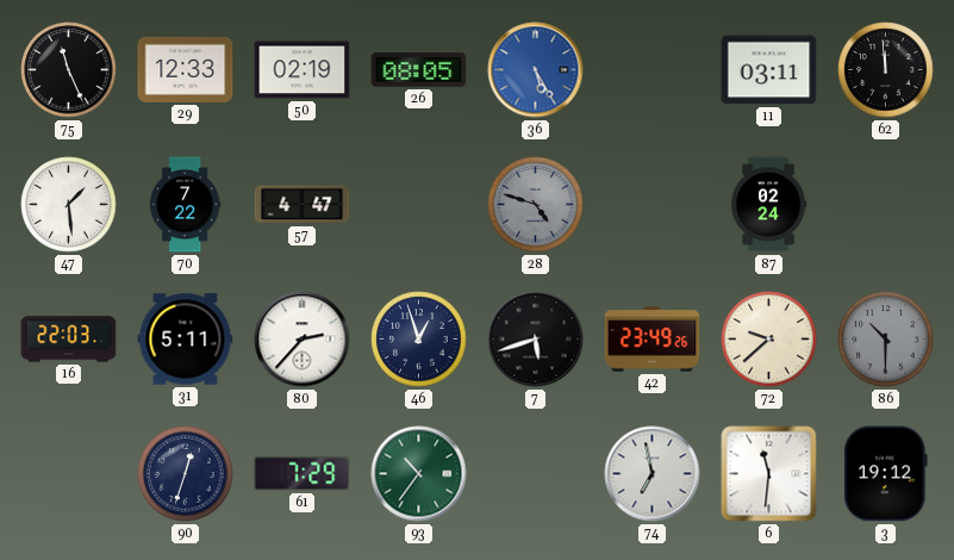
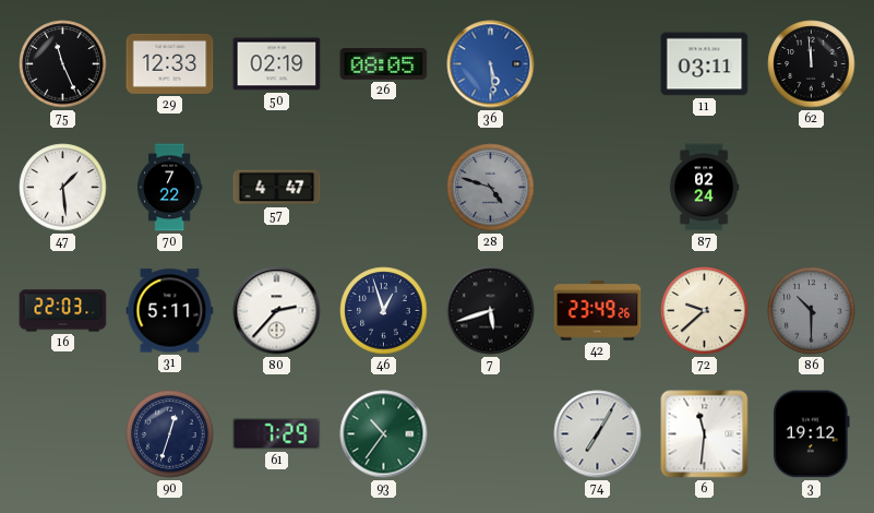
36: 5:25 -> 5:29 (491, 64)
74: 6:58 -> 7:05 (598, 434)
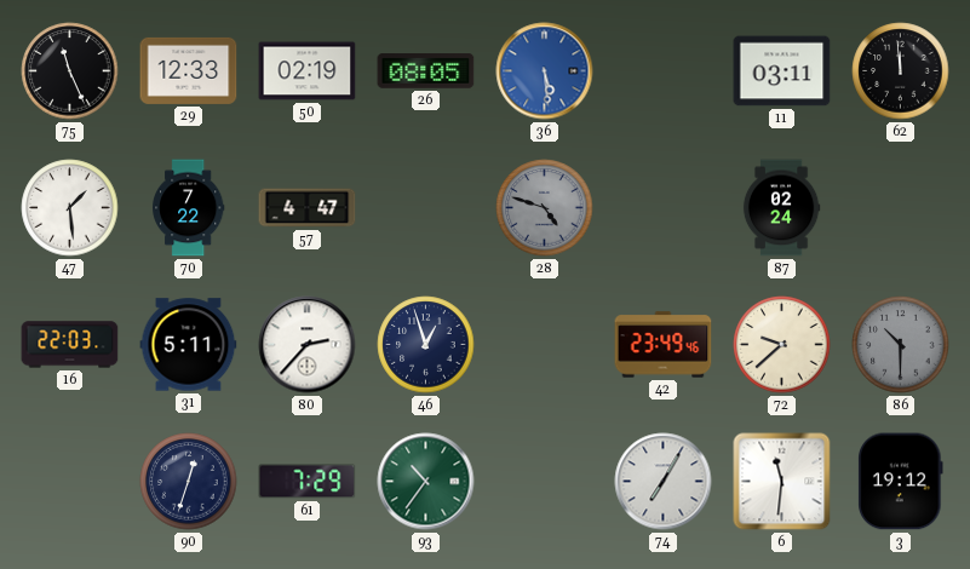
7: 5:42 -> none (491, 311)
42: 23:49:26 -> 23:49:46 (664, 345)
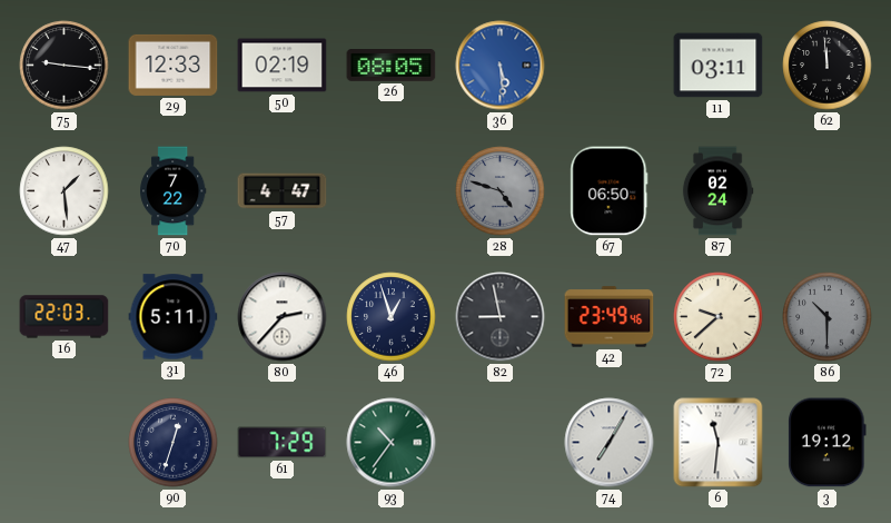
75: 11:26 -> 9:16 (65, 66)
67: none -> 06:50 (610, 191)
82: none -> 8:58 (501, 317)
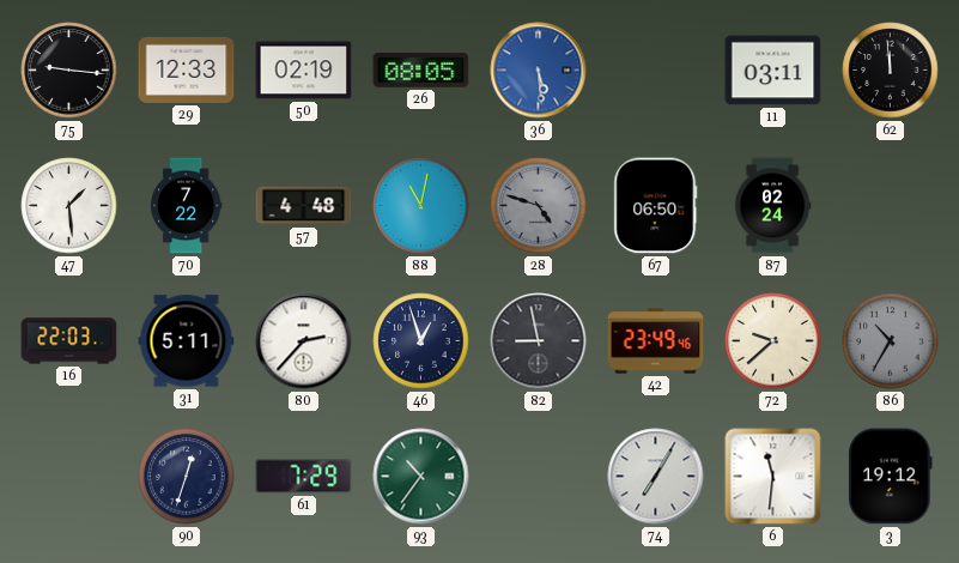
57: 4:47 -> 4:48 (304, 206)
88: none -> 11:02 (421, 206)
86: 10:30 -> 10:35 (891, 341)
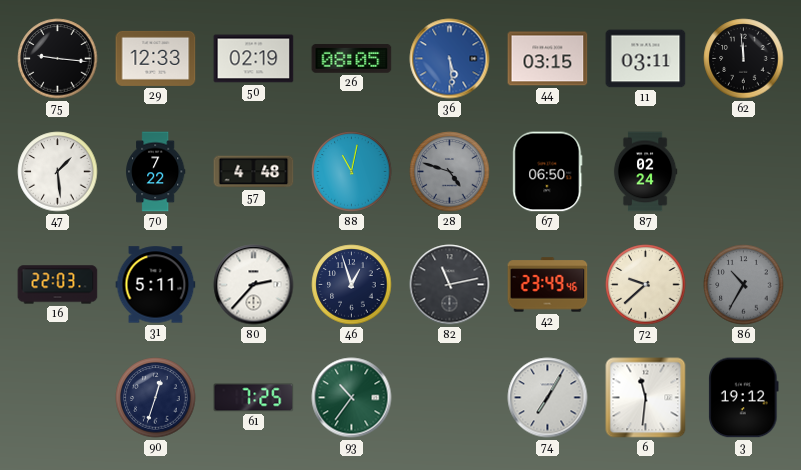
44: none -> 03:15 (548, 59)
82: 8:58 -> 11:13 (450, 285)
61: 7:29 -> 7:25 (254, 398)
